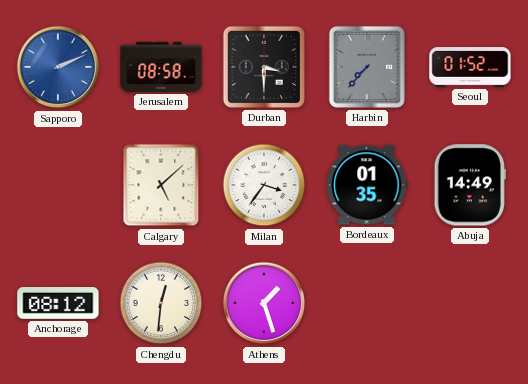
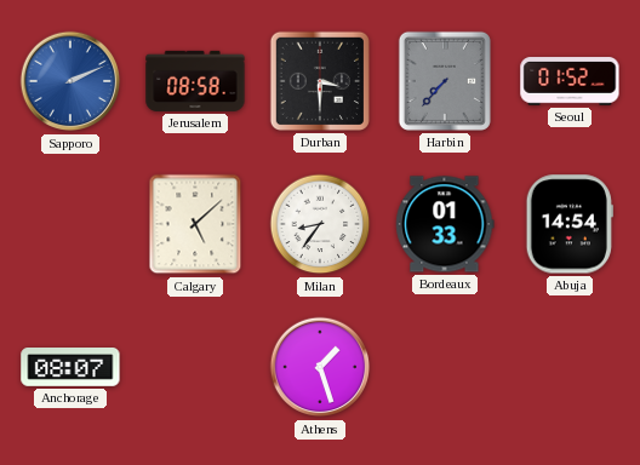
Milan: 3:36 -> 8:36 (320, 224)
Bordeaux: 01:35 -> 01:33 (445, 224)
Abuja: 14:49 -> 14:54 (570, 224)
Anchorage: 08:12 -> 08:07 (70, 368)
Chengdu: 12:31 -> none (161, 303)
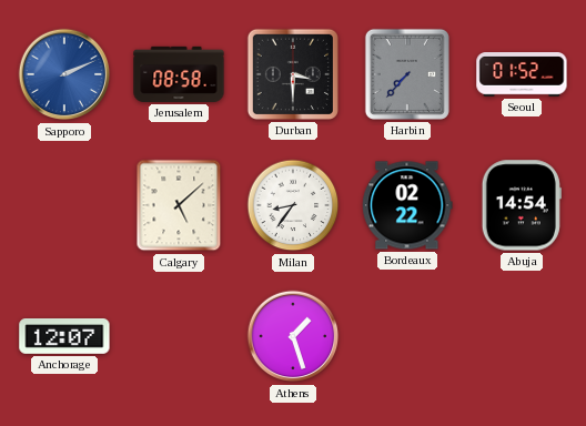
Bordeaux: 01:33 -> 02:22 (407, 205)
Anchorage: 08:07 -> 12:07 (64, 337)
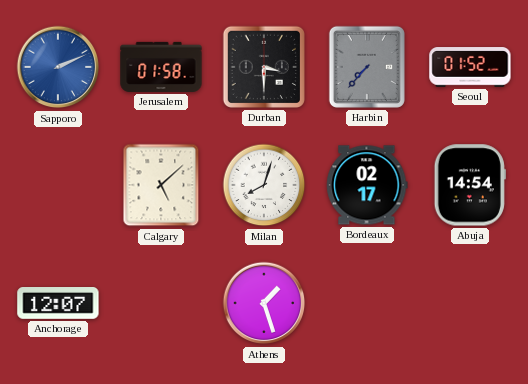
Jerusalem: 08:58 -> 01:58 (161, 67)
Milan: 8:36 -> 8:03 (264, 185)
Bordeaux: 02:22 -> 02:17 (367, 185)
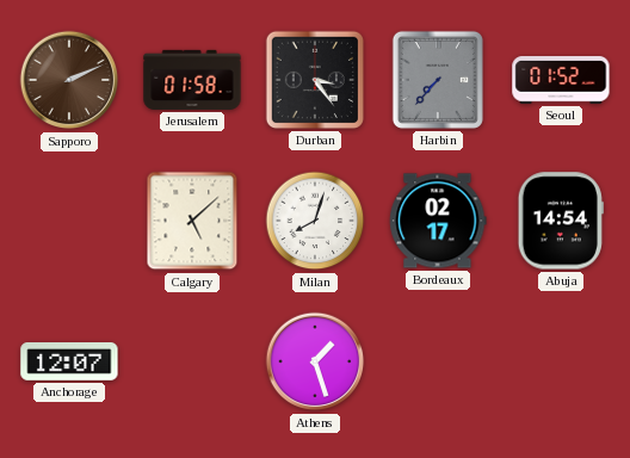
Sapporo dial: blue -> brown (69, 80)
Durban: 3:30 -> 3:24 (315, 80)
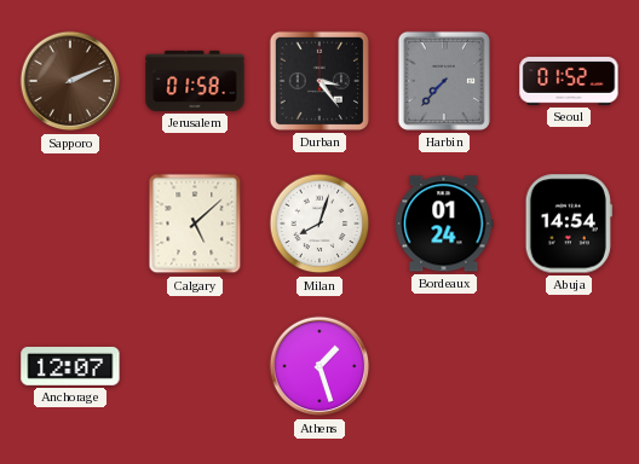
Bordeaux: 02:17 -> 01:24 (444, 224)
